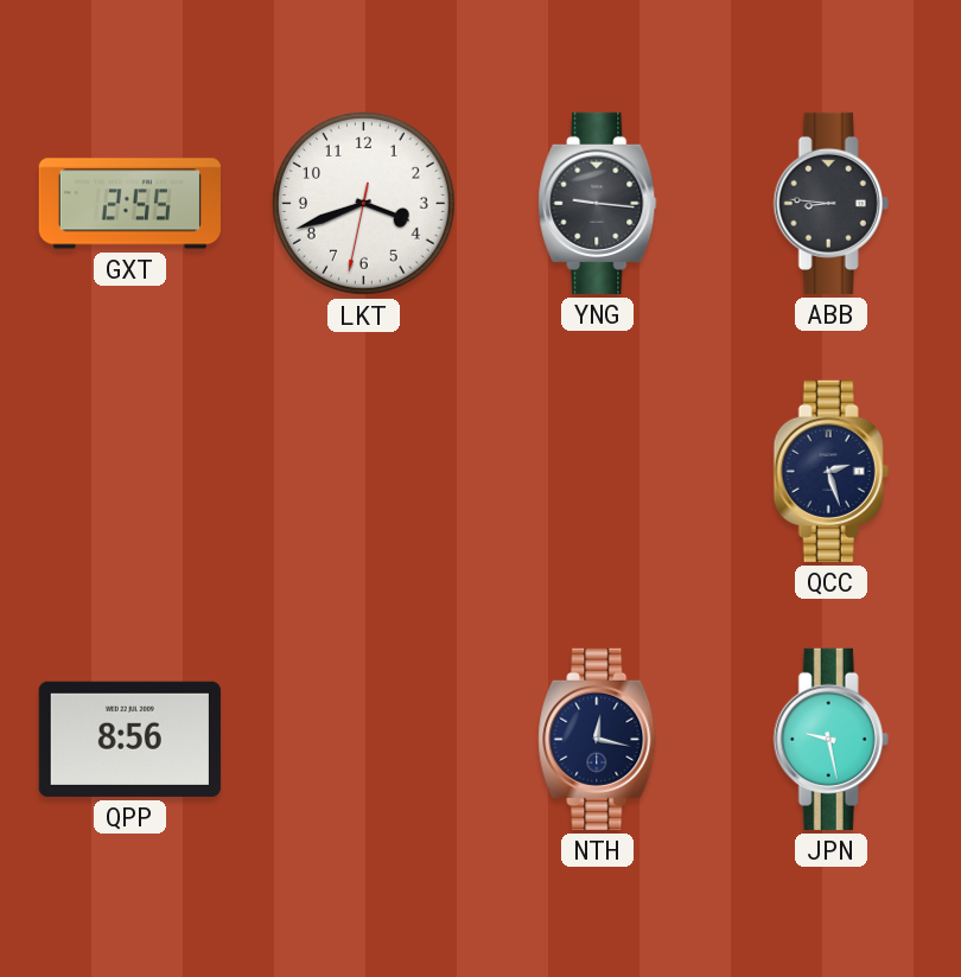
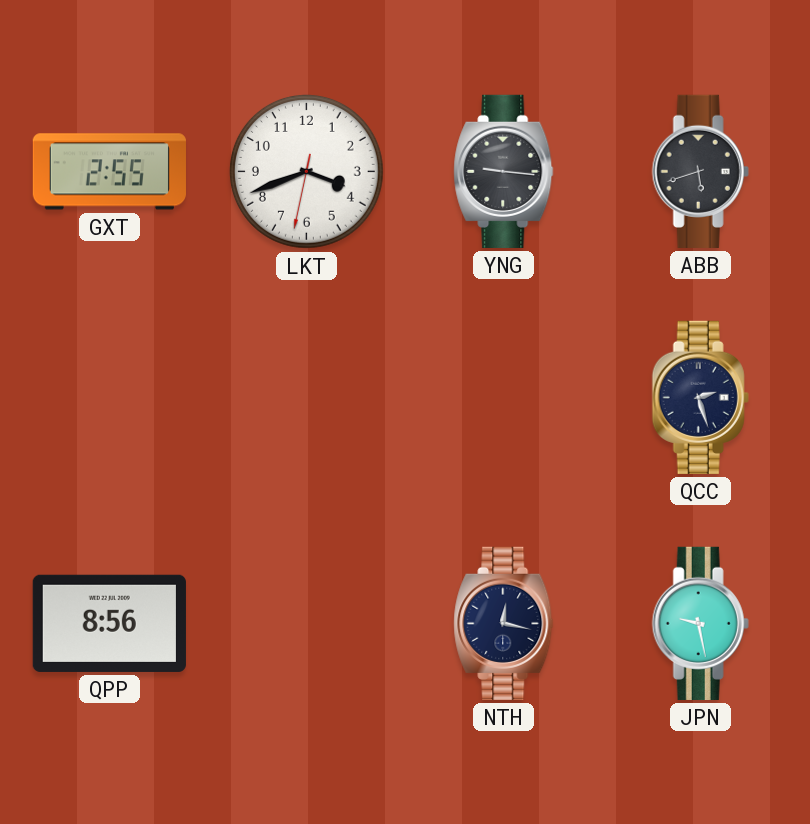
ABB: 8:46 -> 5:42 (700, 171)
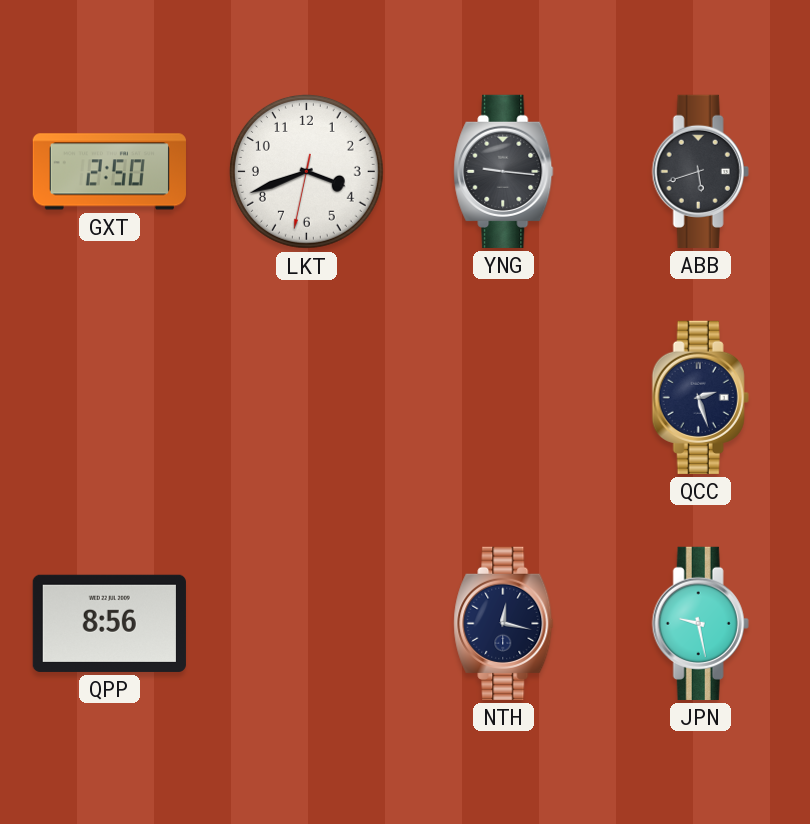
GXT: 2:55 -> 2:50 (109, 172)
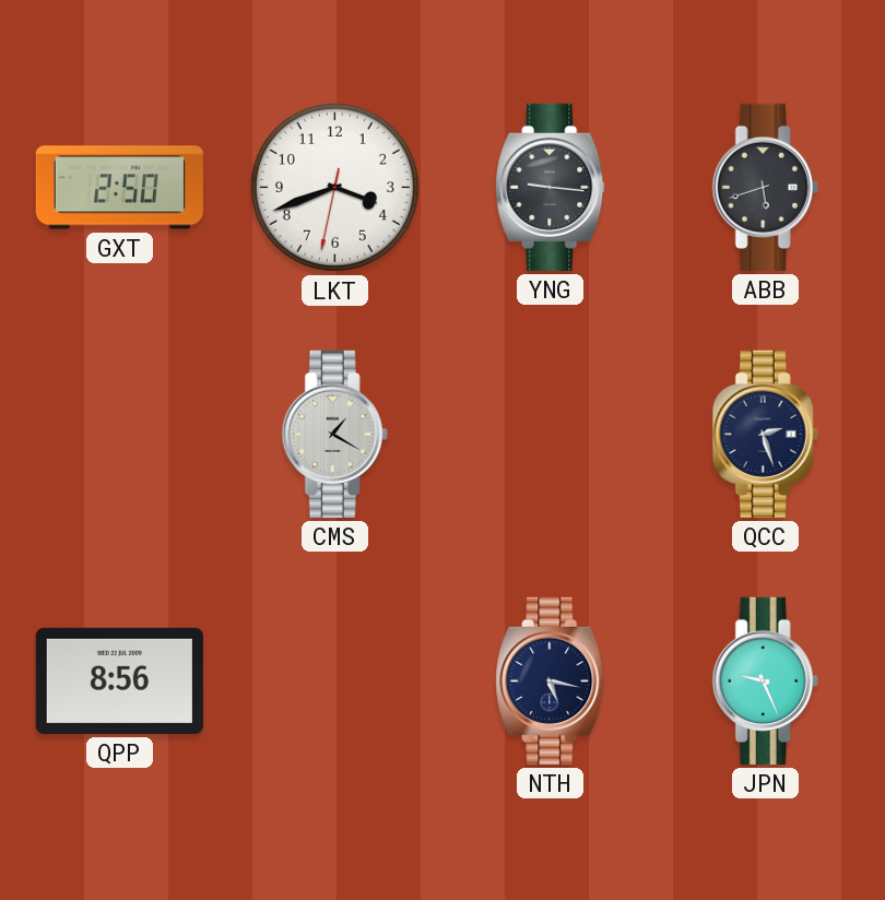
CMS: none -> 1:20 (334, 434)
NTH: 12:17 -> 5:17 (551, 680)
JPN: 9:28 -> 9:26 (765, 680)
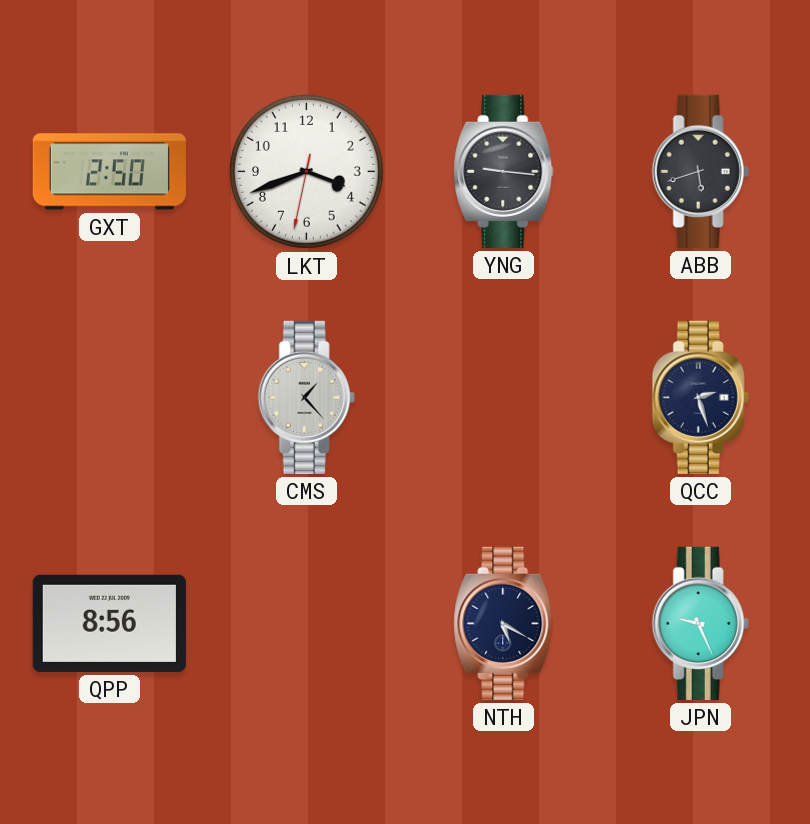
CMS: 1:20 -> 1:23 (306, 397)
NTH: 5:17 -> 5:20 (504, 623)
